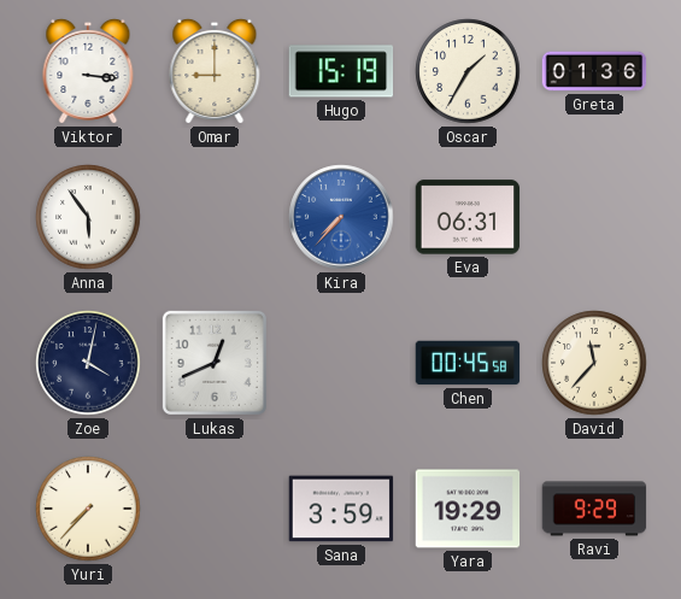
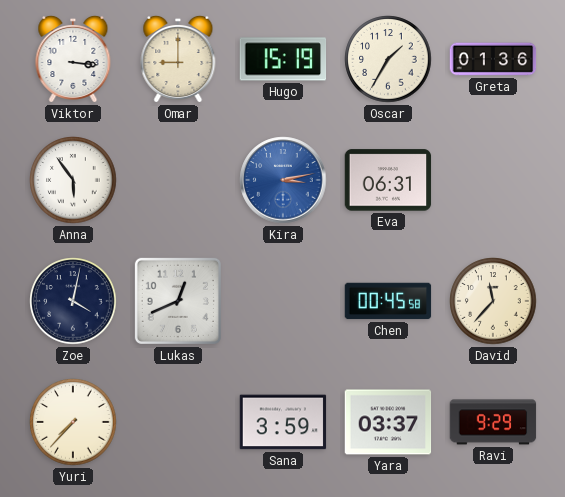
Kira: 7:37 -> 3:13 (283, 180)
Yara: 19:29 -> 03:37 (388, 422)
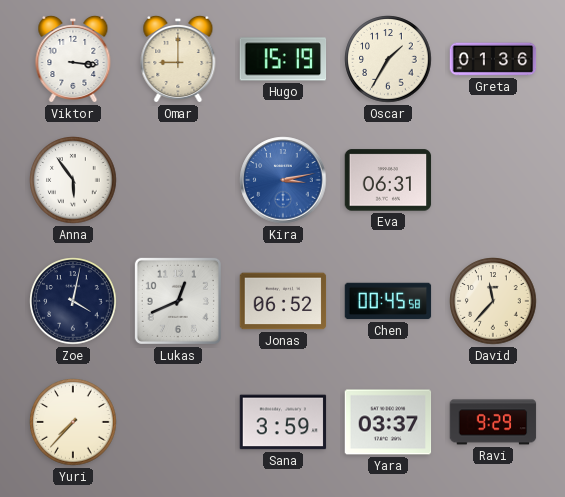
Jonas: none -> 06:52 (283, 301)
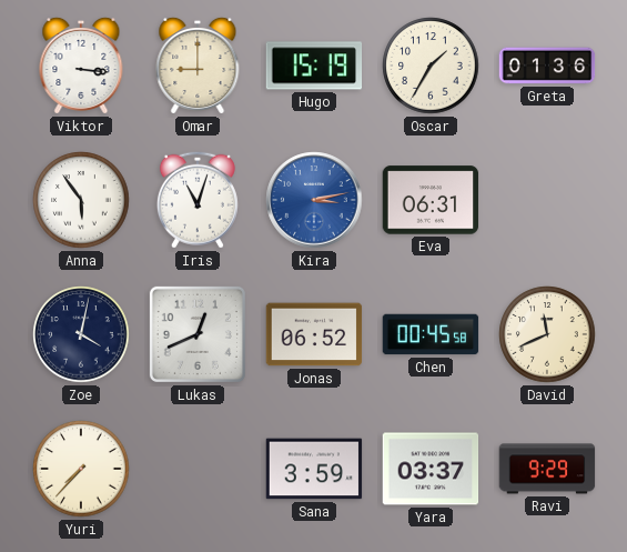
Iris: none -> 11:03 (198, 200)
David: 11:37 -> 11:41 (547, 334)
